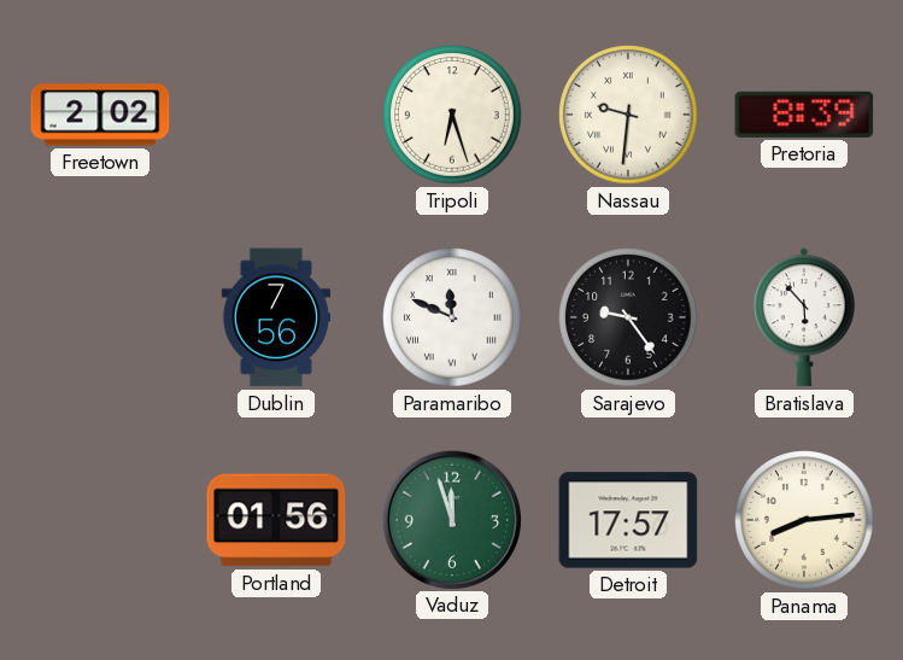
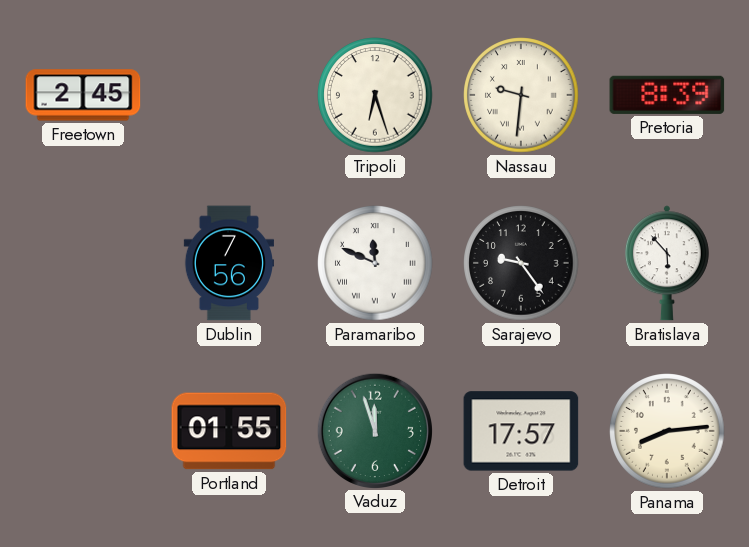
Freetown: 2:02 -> 2:45 (83, 95)
Portland: 01:56 -> 01:55 (229, 431)
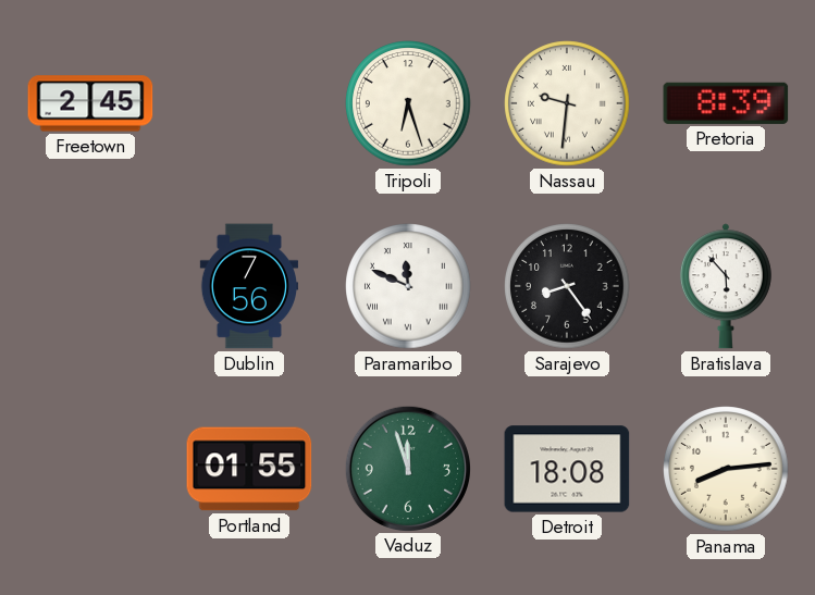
Sarajevo: 9:24 -> 8:24 (567, 286)
Detroit: 17:57 -> 18:08 (567, 469)
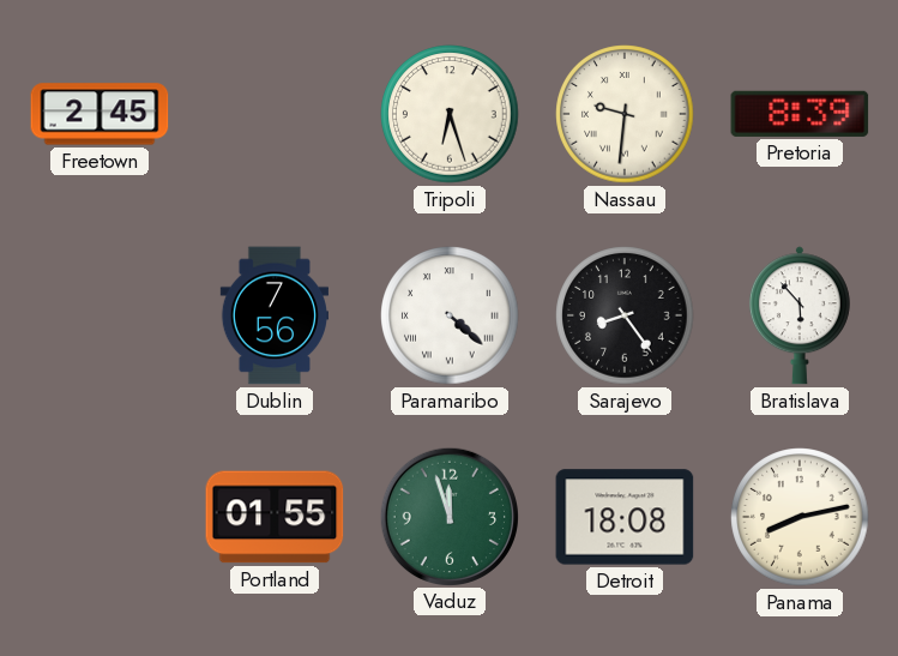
Paramaribo: 11:49 -> 4:22 (450, 315)
Panama: 8:14 -> 8:13 (800, 517)
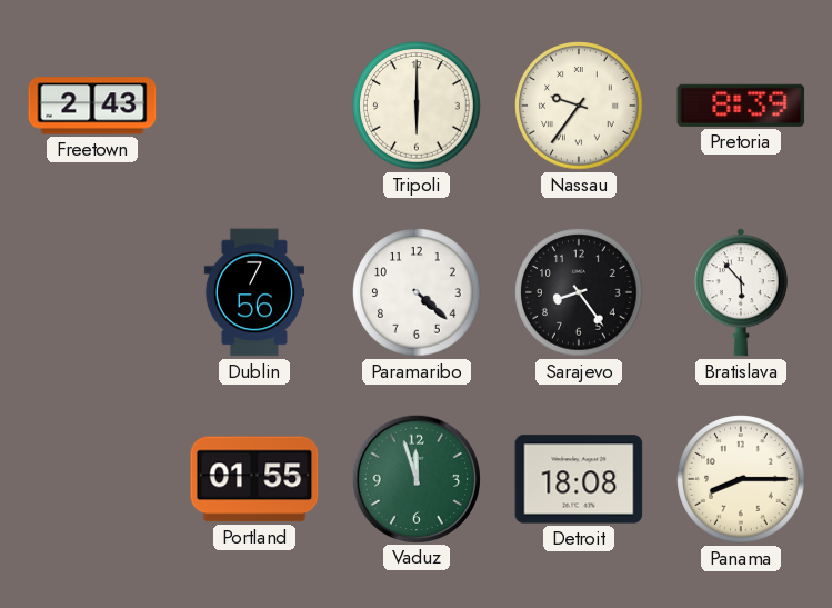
Freetown: 2:45 -> 2:43 (92, 106)
Tripoli: 6:27 -> 6:00 (417, 106)
Nassau: 9:31 -> 9:36 (579, 106)
Paramaribo numerals: Roman -> Arabic (417, 292)
Panama: 8:13 -> 8:15 (741, 479)
